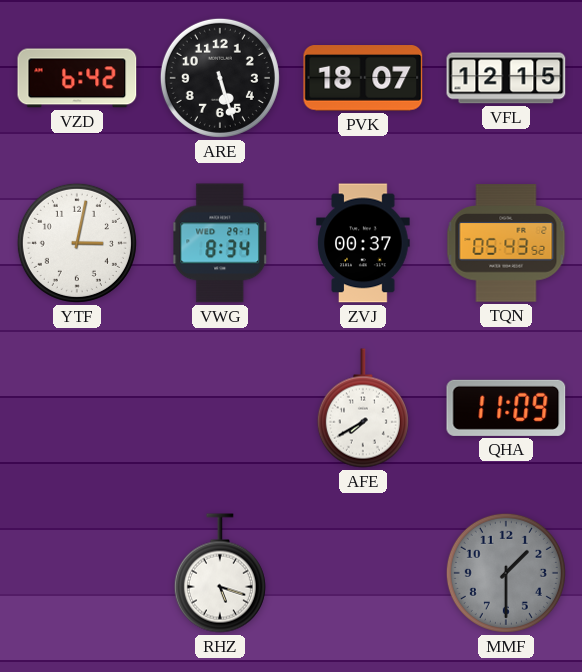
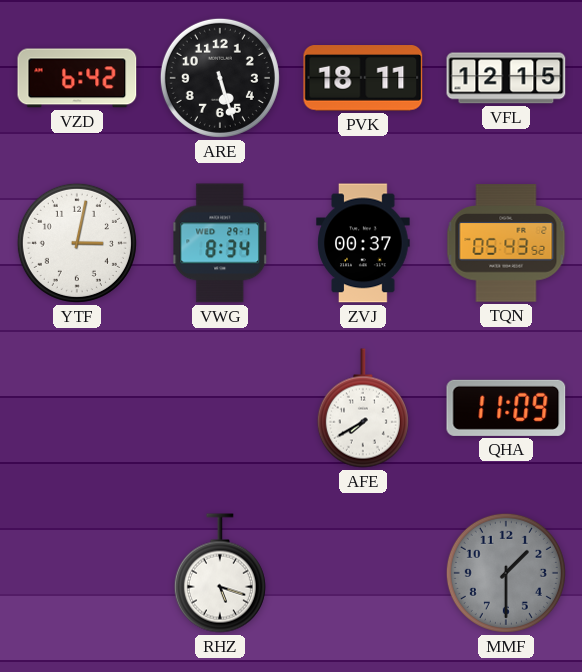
PVK: 18:07 -> 18:11 (363, 78)
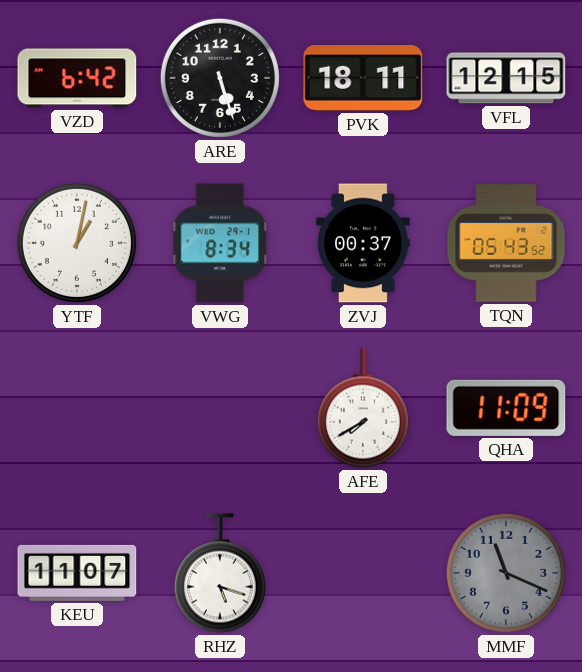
YTF: 3:02 -> 1:02 (77, 243)
KEU: none -> 11:07 (77, 573)
MMF: 1:30 -> 11:19 (506, 573)
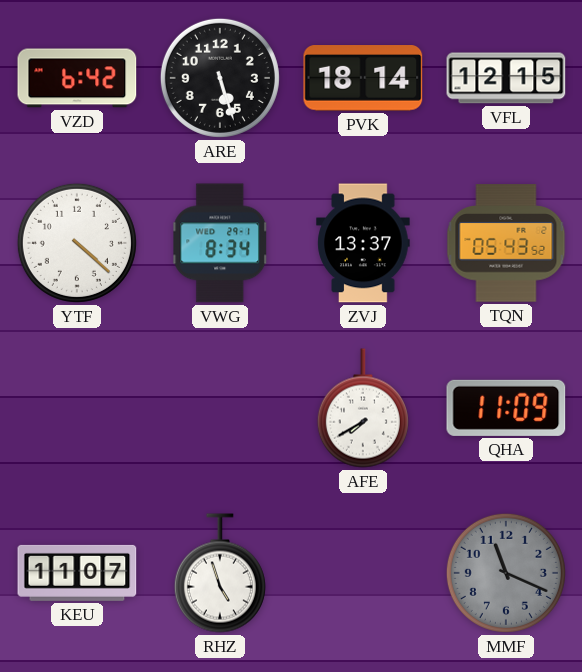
PVK: 18:11 -> 18:14 (363, 78)
YTF: 1:02 -> 4:22 (77, 243)
ZVJ: 00:37 -> 13:37 (363, 243)
RHZ: 5:18 -> 4:57 (220, 573)
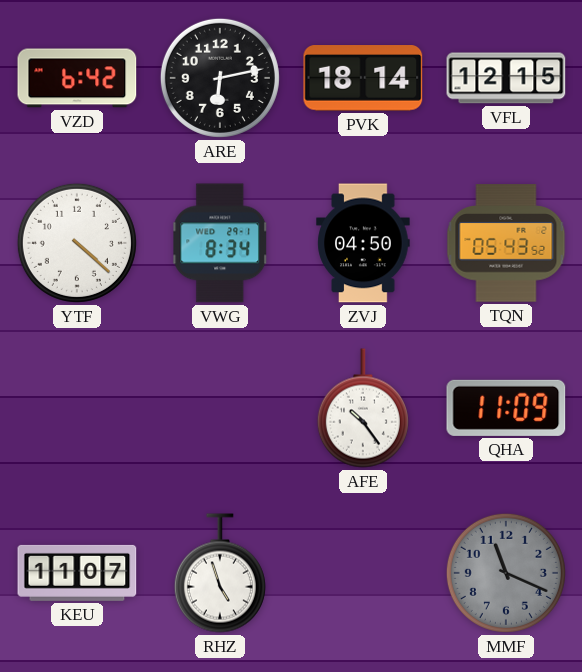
ARE: 5:27 -> 6:13 (220, 78)
ZVJ: 13:37 -> 04:50 (363, 243)
AFE: 7:40 -> 10:24 (363, 408)
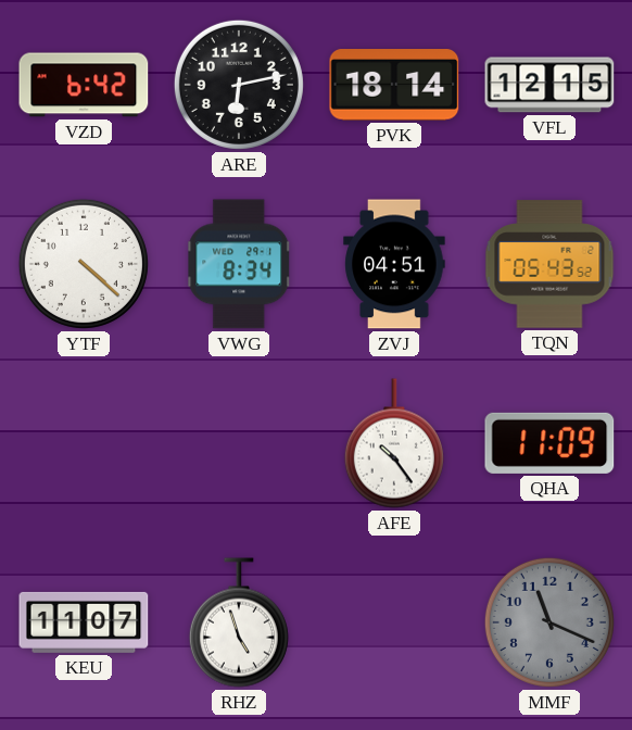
ZVJ: 04:50 -> 04:51 (394, 264)
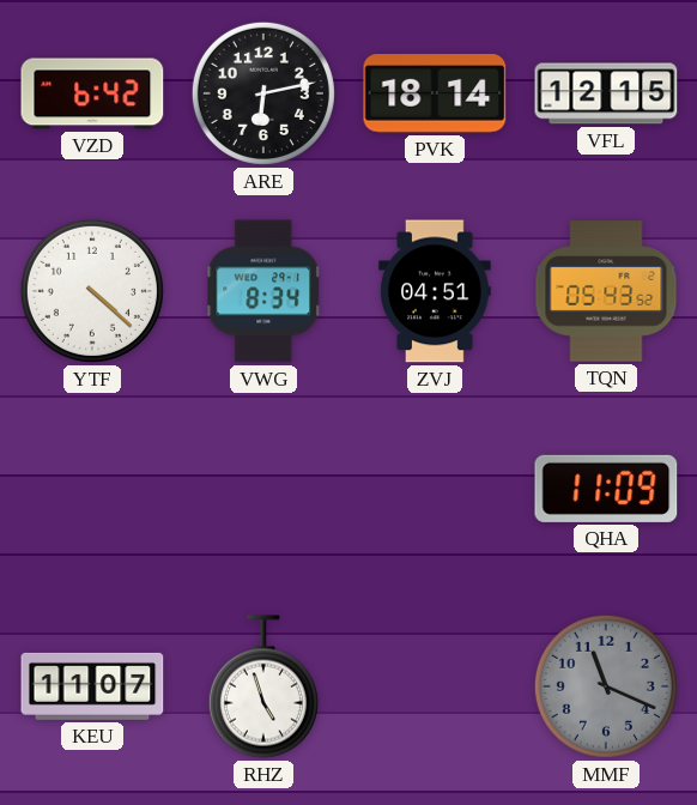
AFE: 10:24 -> none (394, 443)
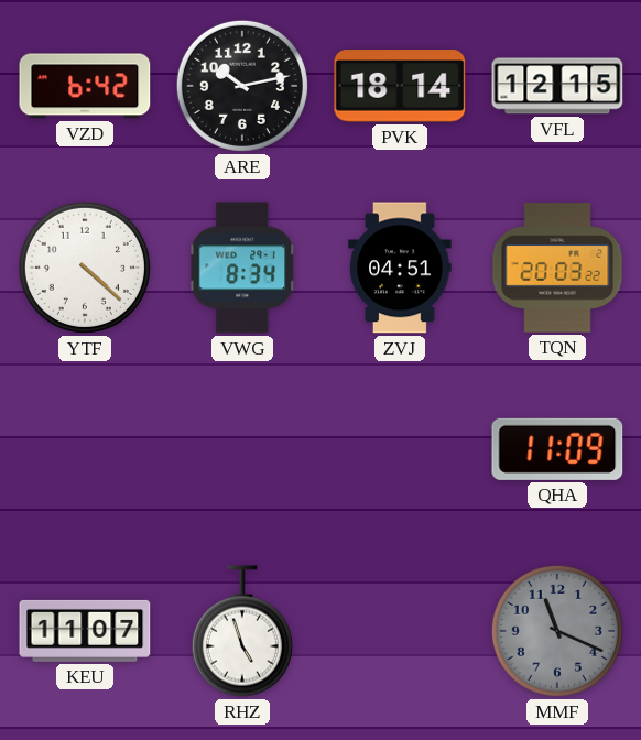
ARE: 6:13 -> 10:13 (242, 86)
TQN: 05:43 -> 20:03 (557, 268)
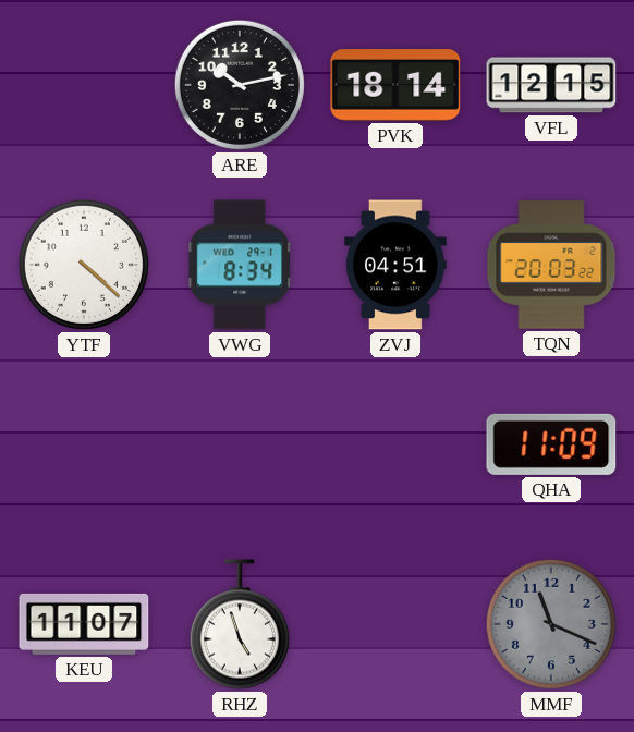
VZD: 6:42 -> none (85, 86)
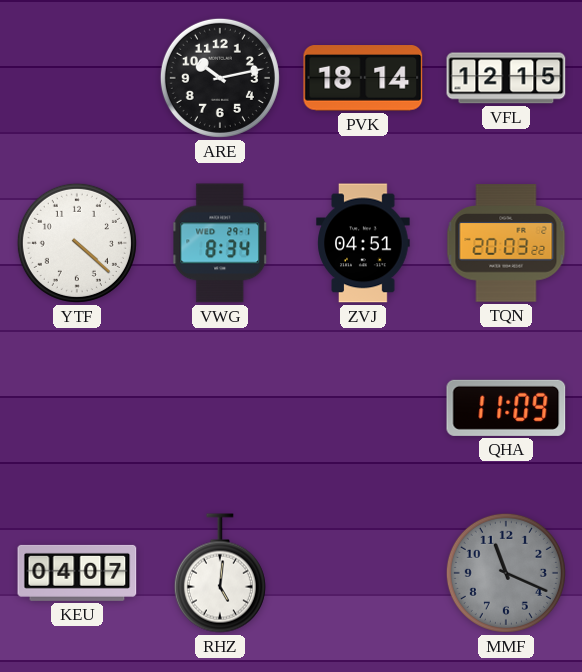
KEU: 11:07 -> 04:07 (77, 573)
RHZ: 4:57 -> 5:01 (220, 573)
